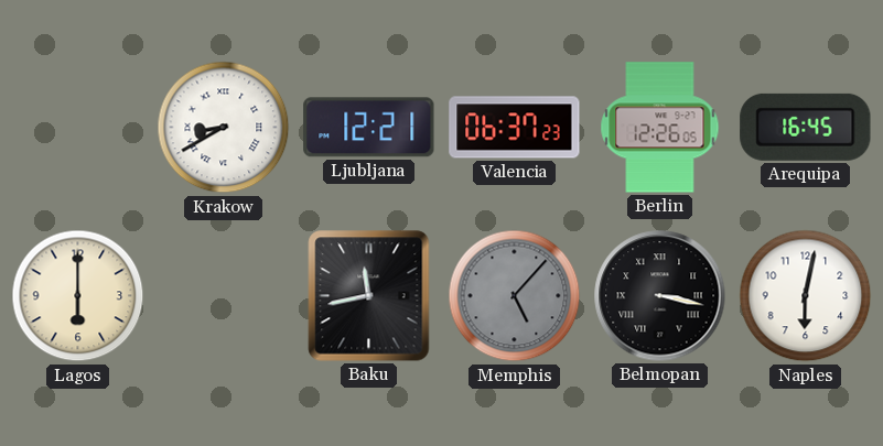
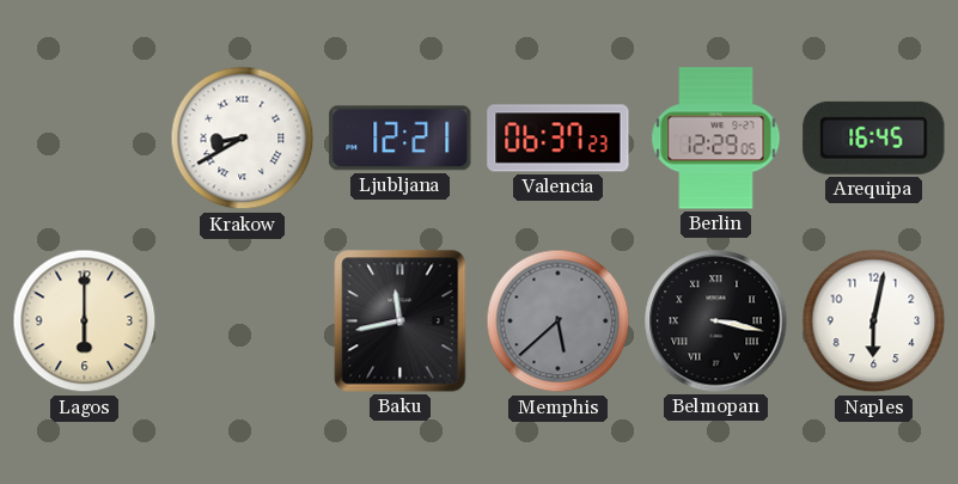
Berlin: 12:26 -> 12:29 (716, 139)
Memphis: 5:07 -> 5:38 (559, 321)
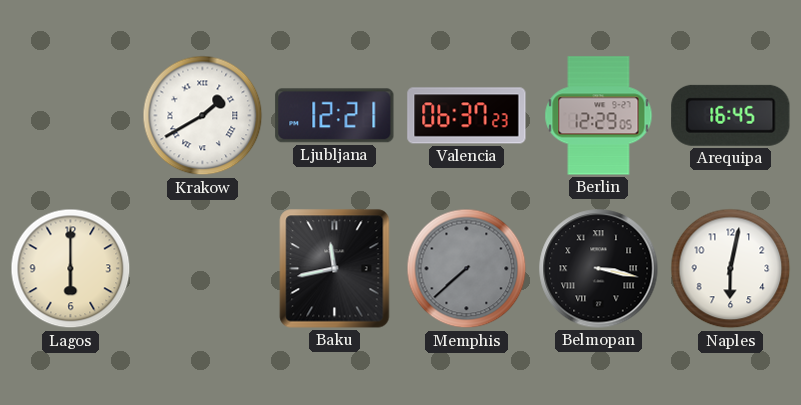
Krakow: 8:40 -> 1:40 (203, 116)
Memphis: 5:38 -> 7:38 (467, 269)
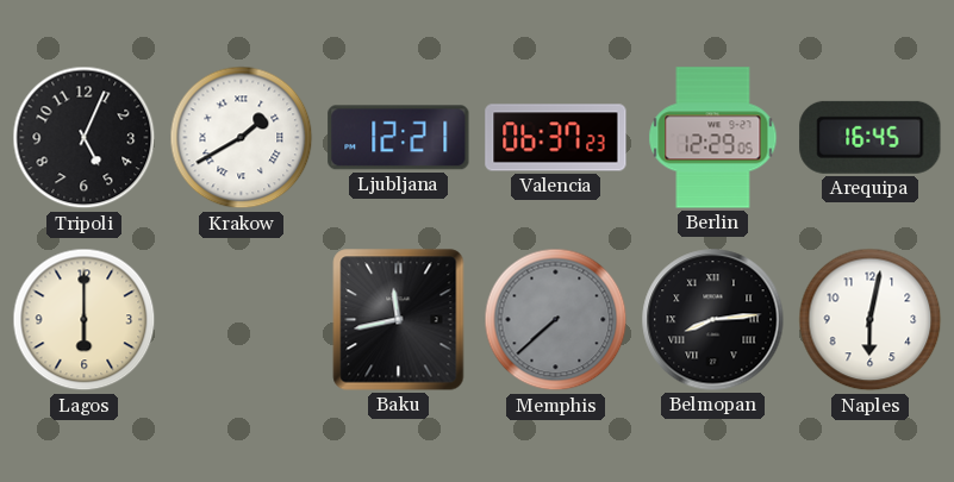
Tripoli: none -> 5:04 (85, 138)
Belmopan: 3:17 -> 8:14 (713, 320)
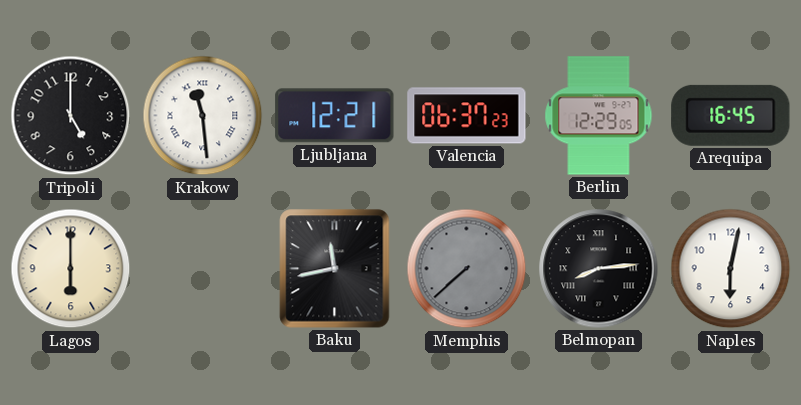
Tripoli: 5:04 -> 5:00 (71, 116)
Krakow: 1:40 -> 11:29 (203, 116)
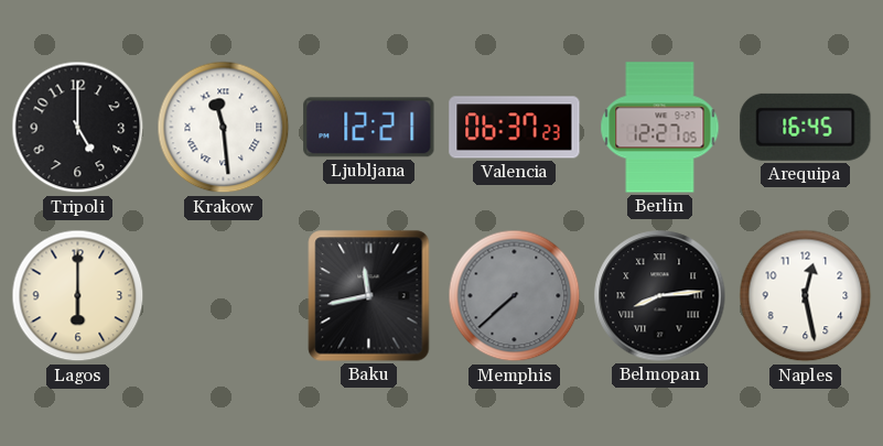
Berlin: 12:29 -> 12:27 (660, 128)
Naples: 6:02 -> 12:28 (806, 296)
